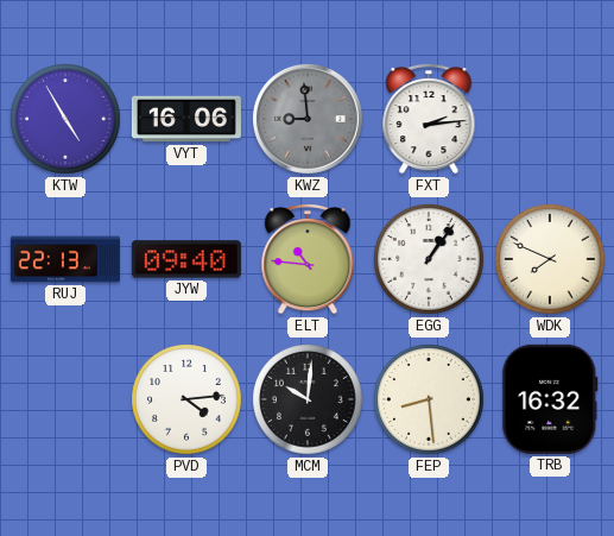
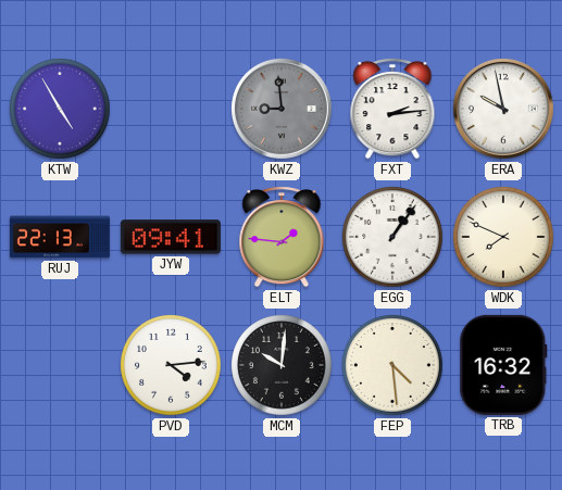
VYT: 16:06 -> none (186, 119)
ERA: none -> 9:58 (503, 109)
JYW: 09:40 -> 09:41 (171, 237)
ELT: 10:46 -> 1:46 (282, 238)
FEP: 8:29 -> 4:29 (394, 366)
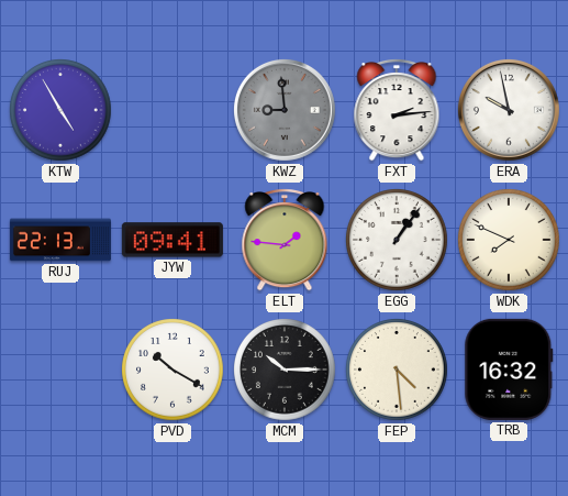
PVD: 4:14 -> 10:20 (174, 371)
MCM: 10:01 -> 10:15 (286, 371)
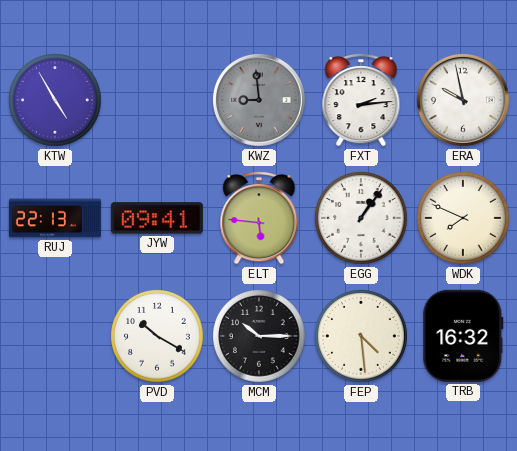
ELT: 1:46 -> 5:46 (259, 219)
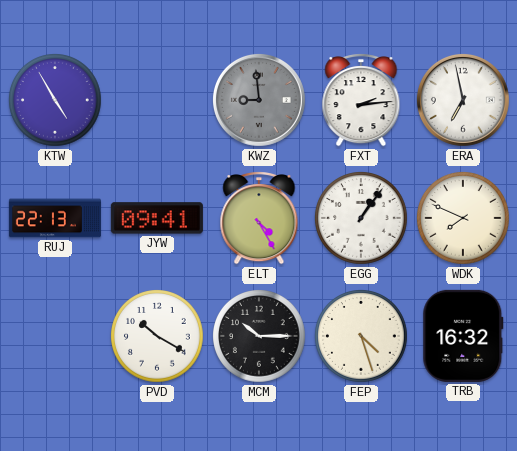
ERA: 9:58 -> 6:58 (463, 100)
ELT: 5:46 -> 4:25 (259, 219)
FEP: 4:29 -> 4:27 (362, 337)
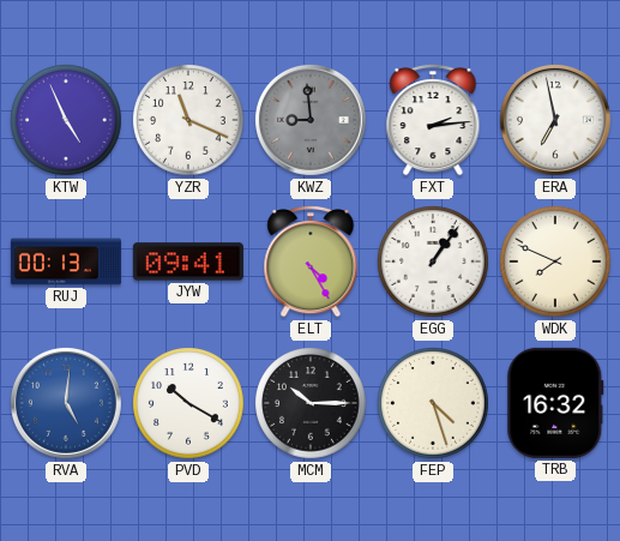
KTW: 4:55 -> 4:56 (67, 121)
YZR: none -> 11:19 (189, 121)
RUJ: 22:13 -> 00:13 (66, 262)
RVA: none -> 5:01 (66, 403)
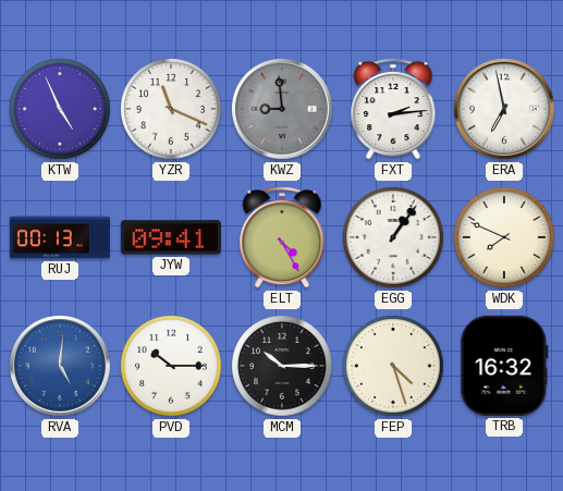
PVD: 10:20 -> 10:15 (172, 367)
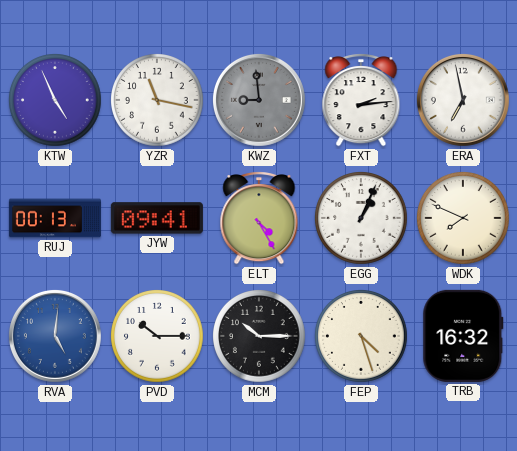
YZR: 11:19 -> 11:17 (158, 101)
EGG: 1:06 -> 1:04 (362, 219)
